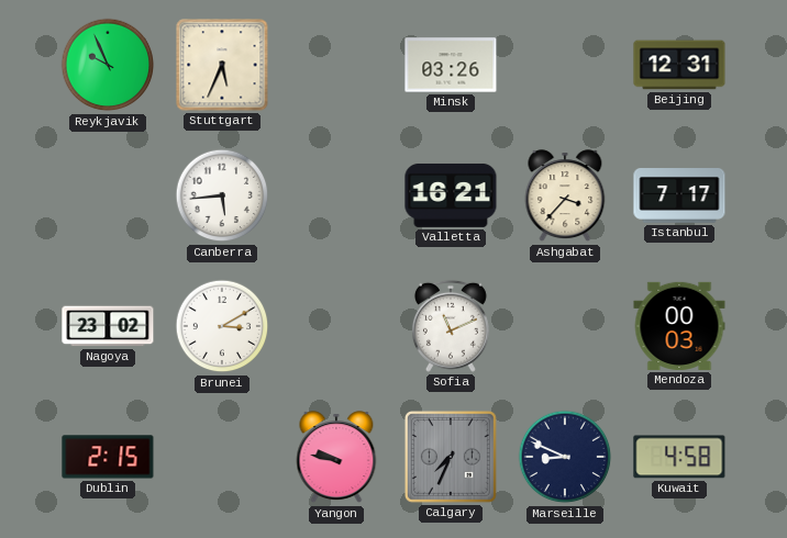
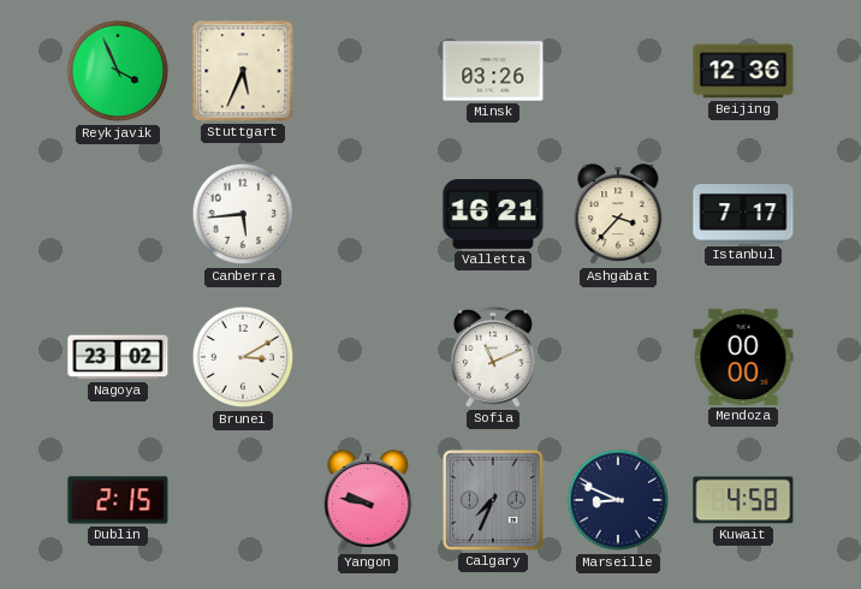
Reykjavik: 9:56 -> 3:56 (118, 71)
Beijing: 12:31 -> 12:36 (743, 71)
Mendoza: 00:03 -> 00:00 (743, 357)
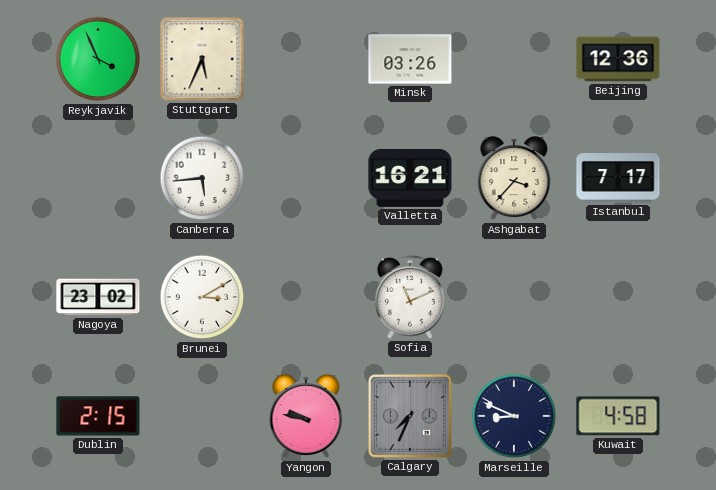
Mendoza: 00:00 -> none (743, 357)
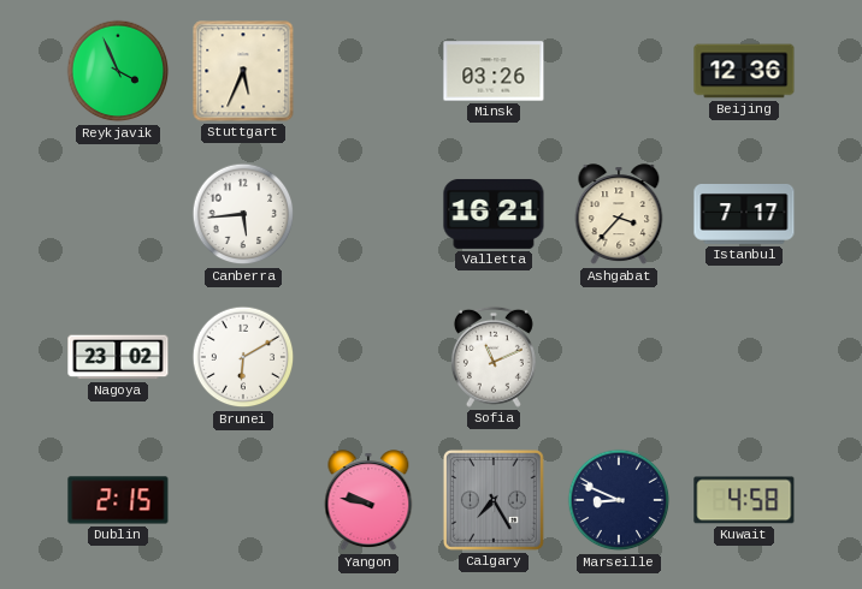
Brunei: 3:10 -> 6:10 (243, 357)
Calgary: 7:34 -> 7:25 (494, 500)
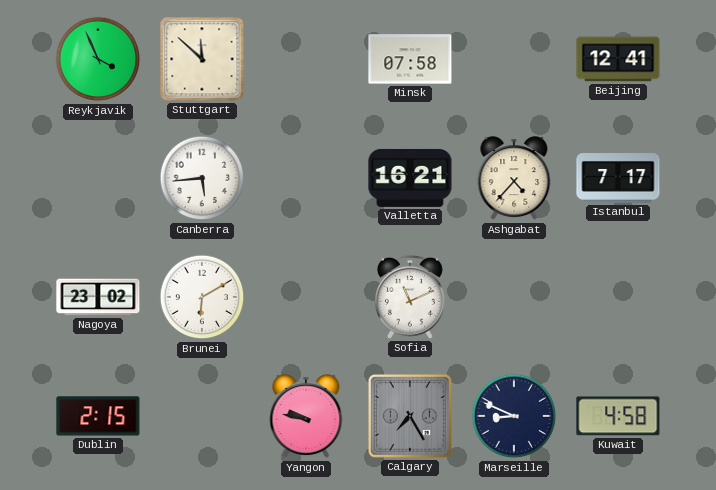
Stuttgart: 5:34 -> 11:52 (202, 59)
Minsk: 03:26 -> 07:58 (410, 59)
Beijing: 12:36 -> 12:41 (618, 59)
Ashgabat: 3:37 -> 4:37 (514, 179)
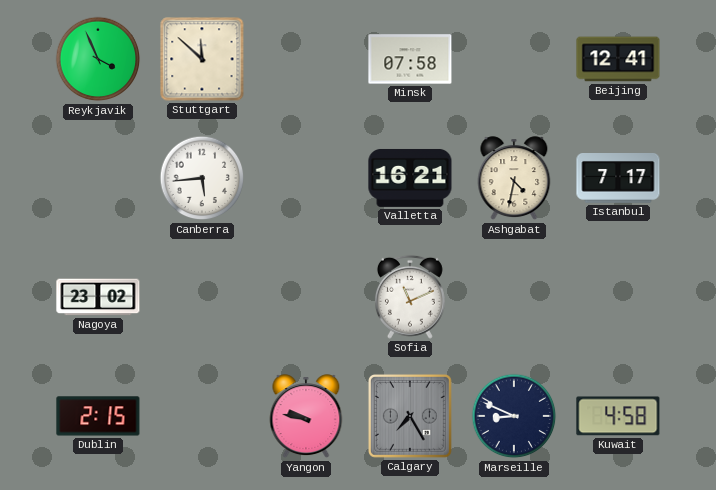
Ashgabat: 4:37 -> 4:32 (514, 179)
Brunei: 6:10 -> none (202, 297)
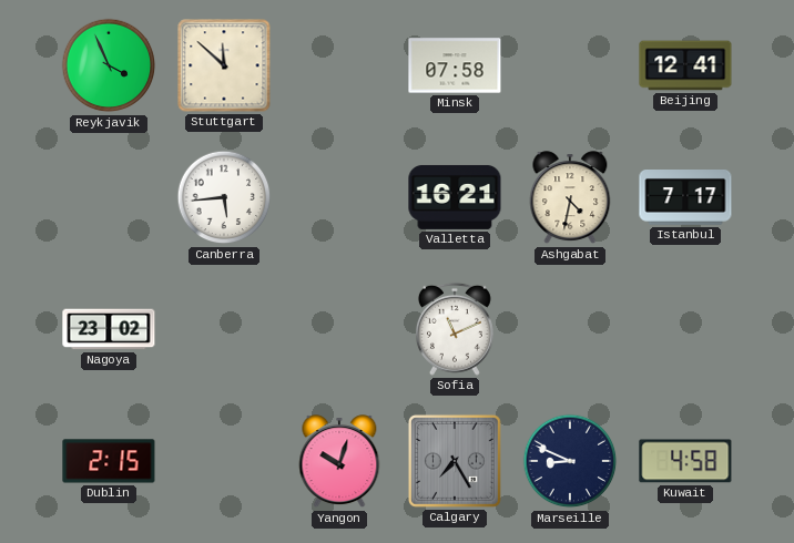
Yangon: 9:47 -> 10:03 (339, 462)
